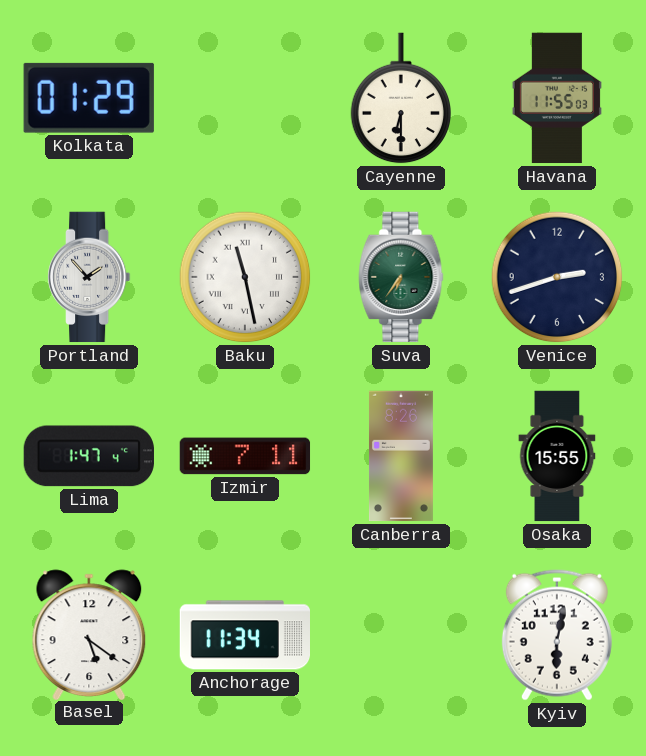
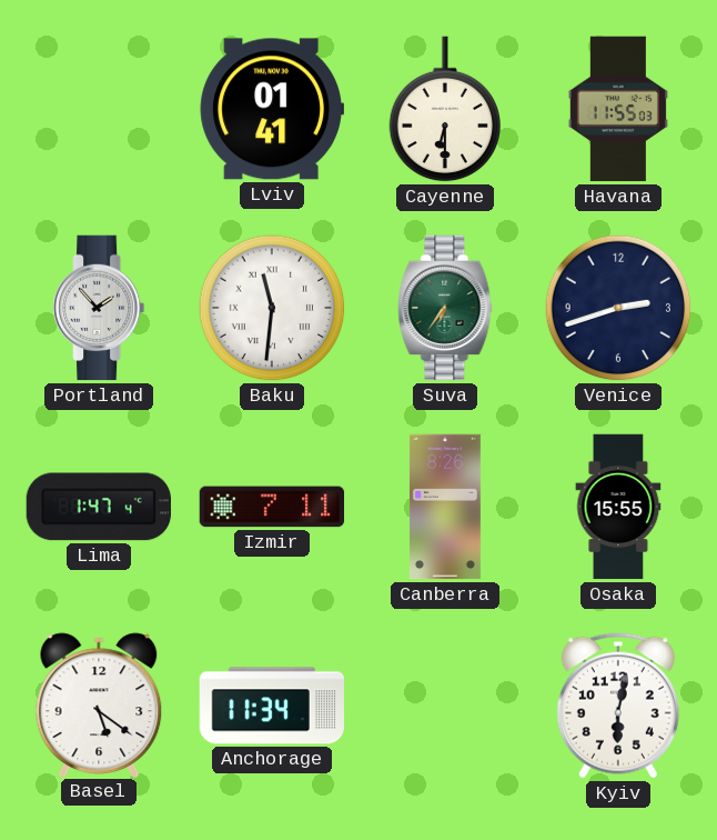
Kolkata: 01:29 -> none (89, 98)
Lviv: none -> 01:41 (271, 109)
Baku: 11:28 -> 11:31 (272, 308)
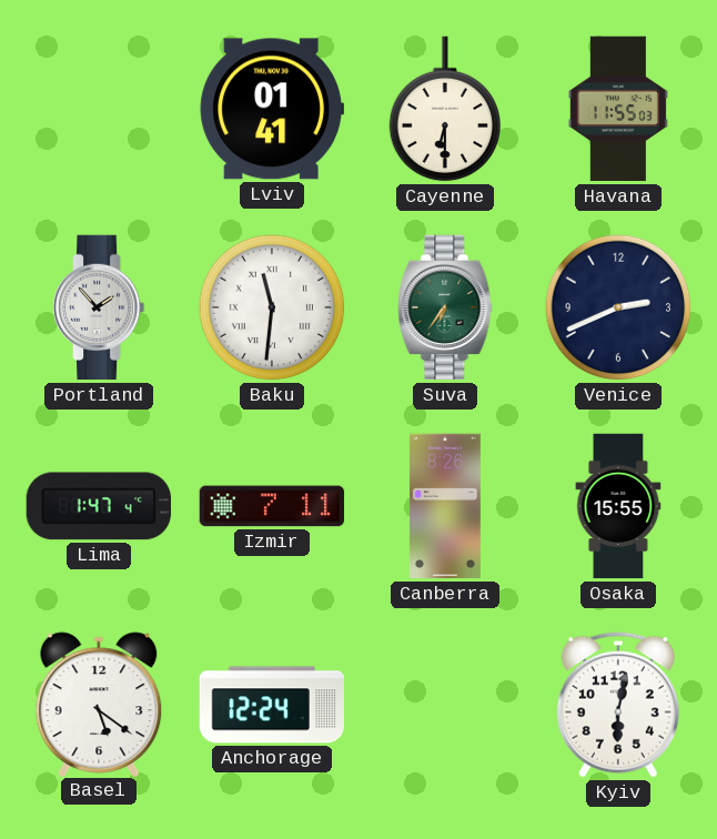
Venice: 2:42 -> 2:41 (618, 307)
Anchorage: 11:34 -> 12:24 (271, 705)
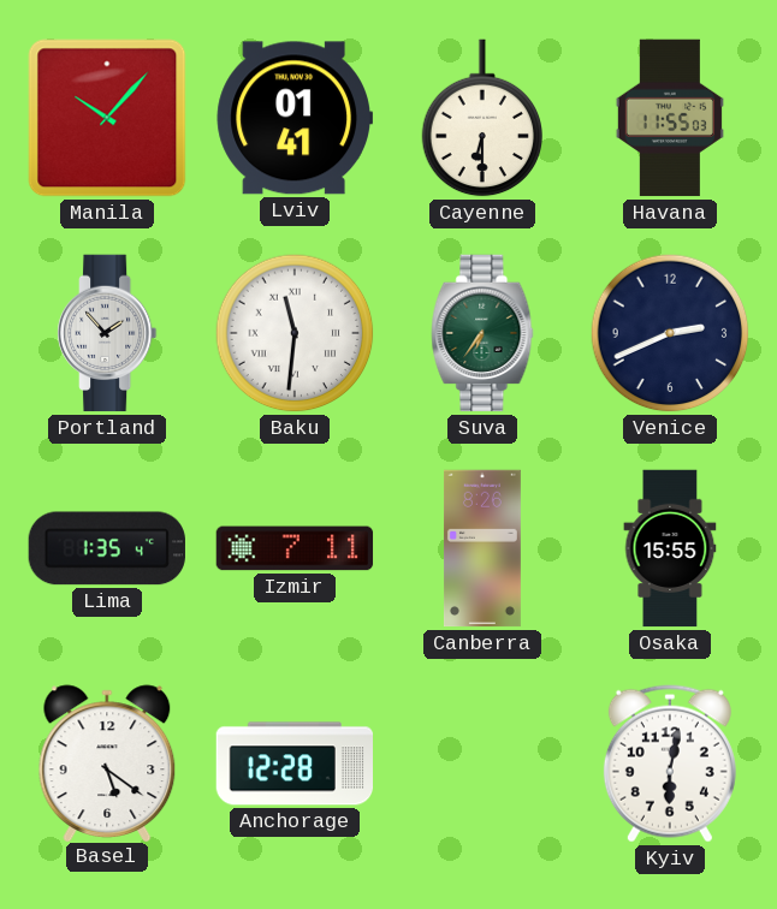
Manila: none -> 10:07 (107, 118)
Lima: 1:47 -> 1:35 (107, 548)
Anchorage: 12:24 -> 12:28 (293, 764)
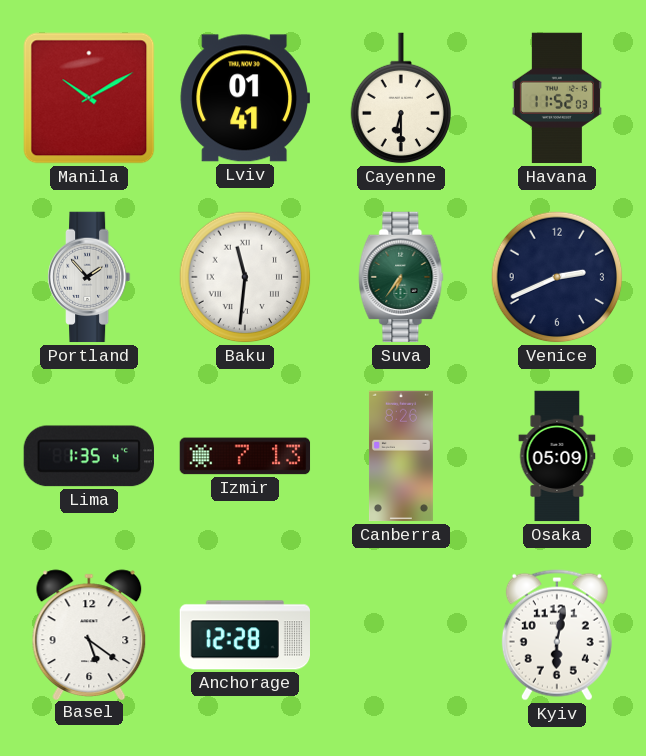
Manila: 10:07 -> 10:10 (89, 98)
Havana: 11:55 -> 11:52 (557, 98)
Izmir: 7:11 -> 7:13 (245, 456)
Osaka: 15:55 -> 05:09 (557, 456)
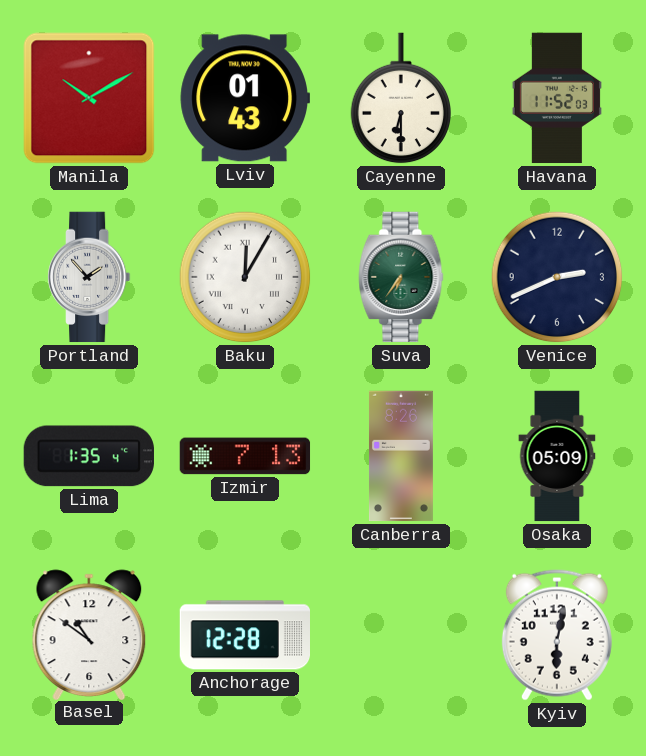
Lviv: 01:41 -> 01:43 (244, 98)
Baku: 11:31 -> 12:05 (245, 277)
Basel: 5:21 -> 10:51 (89, 634)
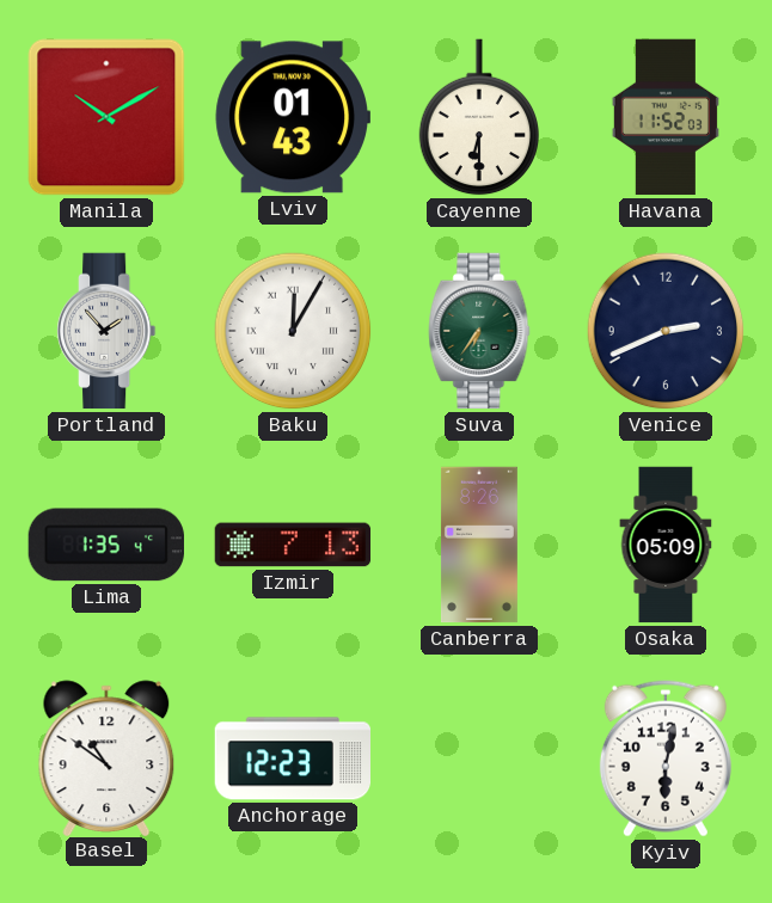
Anchorage: 12:28 -> 12:23 (292, 758)
